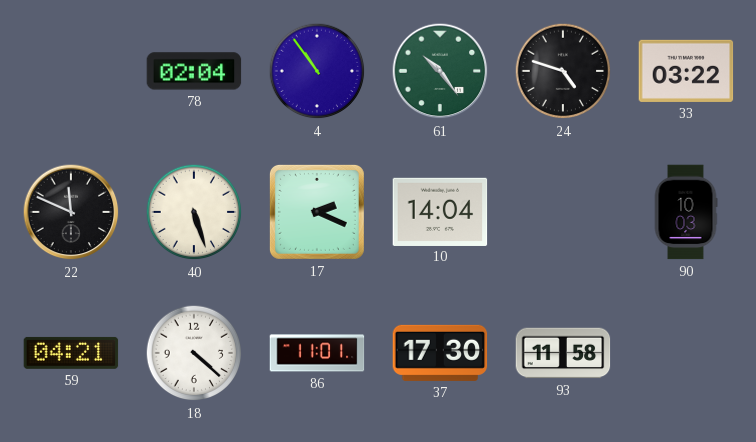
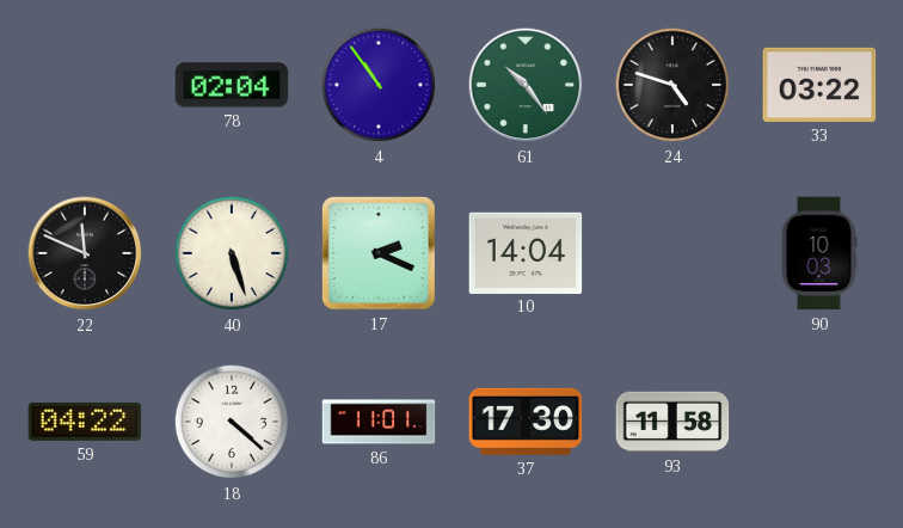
59: 04:21 -> 04:22 (85, 422)
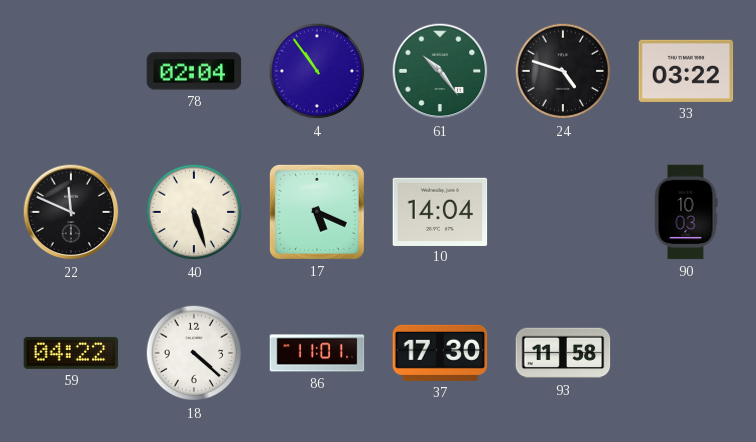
17: 2:19 -> 5:19 (317, 212)
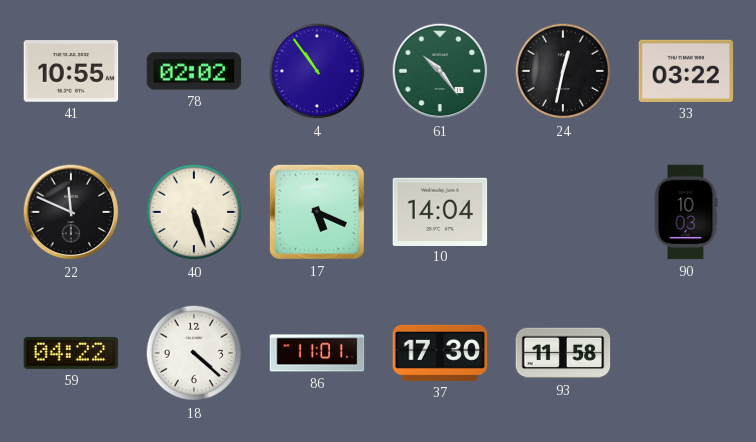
41: none -> 10:55 (71, 71)
78: 02:04 -> 02:02 (194, 71)
24: 4:48 -> 12:32 (563, 71)
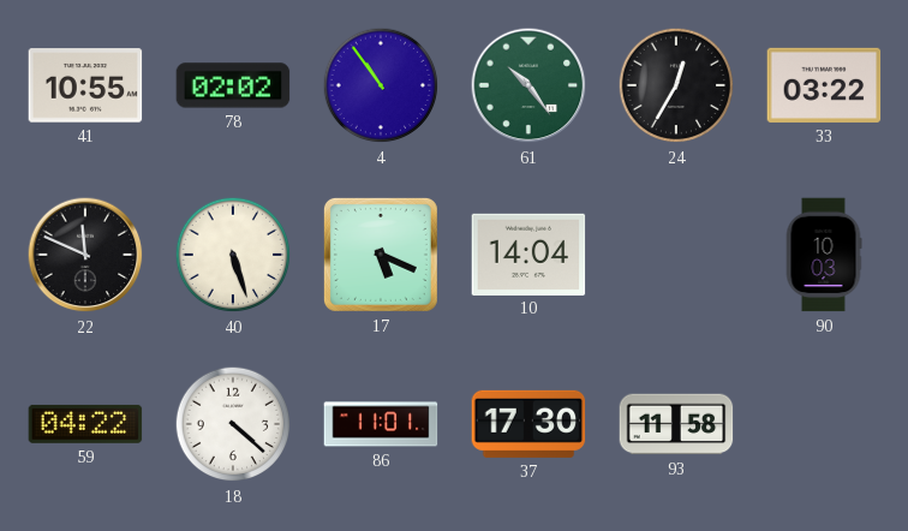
24: 12:32 -> 12:35 (676, 85)
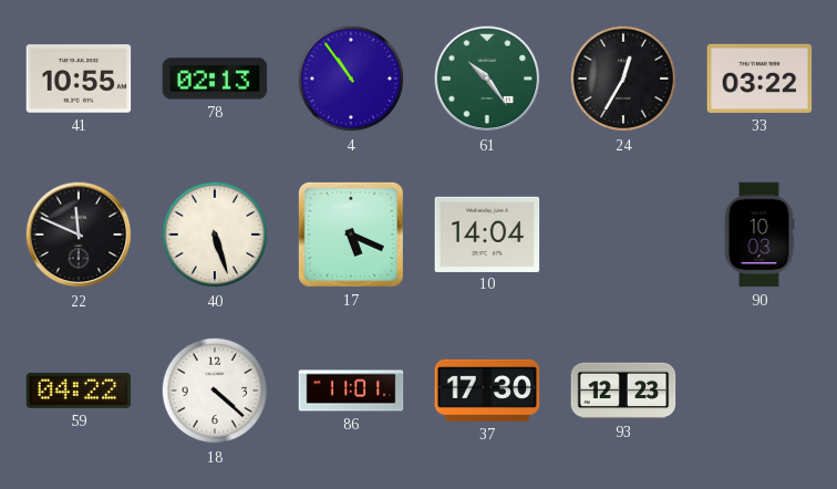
78: 02:02 -> 02:13 (215, 79)
93: 11:58 -> 12:23 (623, 391)
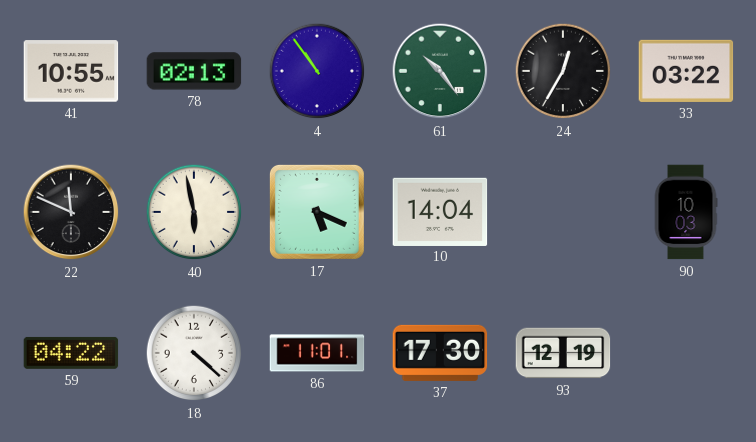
40: 5:27 -> 5:58 (194, 212)
93: 12:23 -> 12:19 (563, 353)
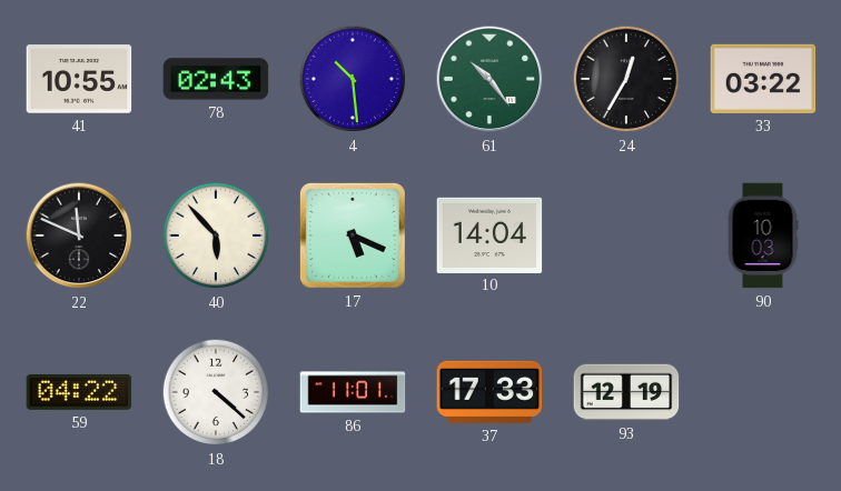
78: 02:13 -> 02:43 (216, 79)
4: 10:54 -> 10:29 (353, 79)
40: 5:58 -> 5:53 (216, 236)
37: 17:30 -> 17:33 (489, 392)
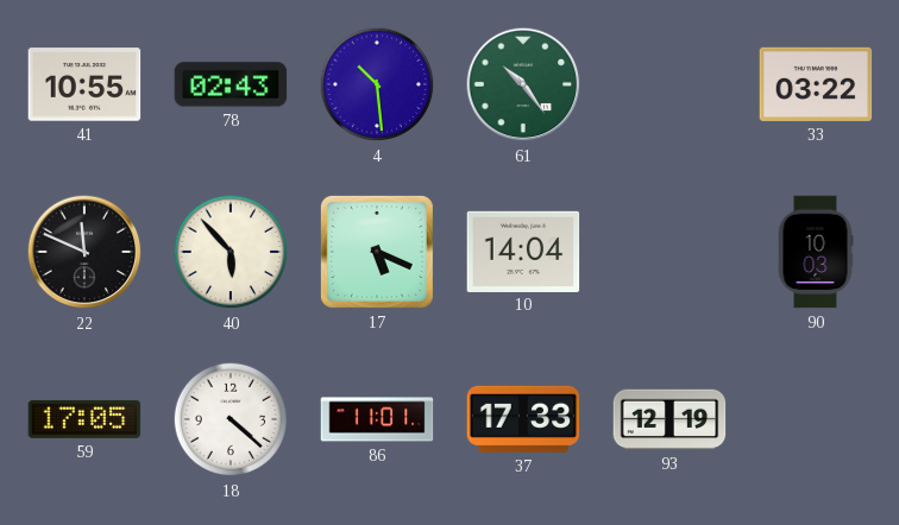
24: 12:35 -> none (626, 79)
59: 04:22 -> 17:05 (84, 419)
